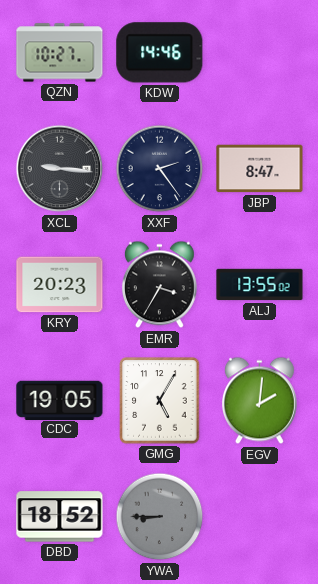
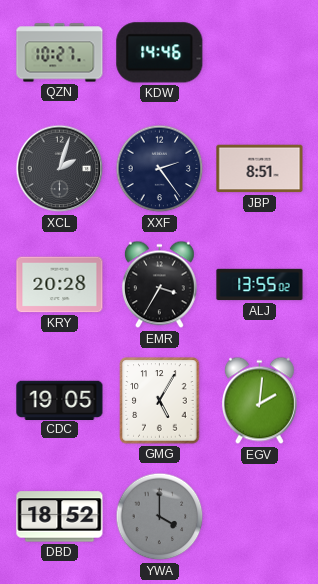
XCL: 9:16 -> 2:03 (60, 169)
JBP: 8:47 -> 8:51 (260, 169)
KRY: 20:23 -> 20:28 (60, 285)
YWA: 8:45 -> 4:00 (160, 517)
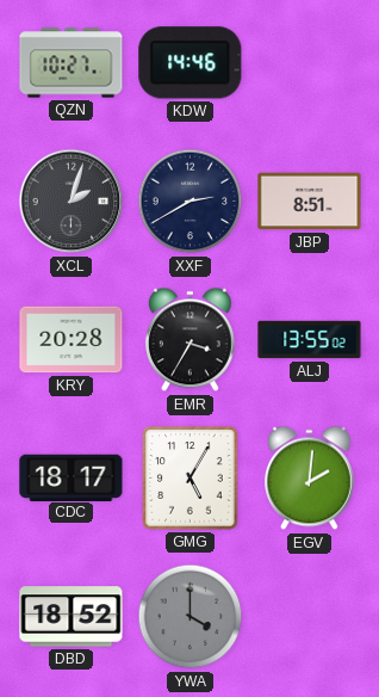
XXF: 2:24 -> 2:40 (191, 202)
CDC: 19:05 -> 18:17 (72, 477)
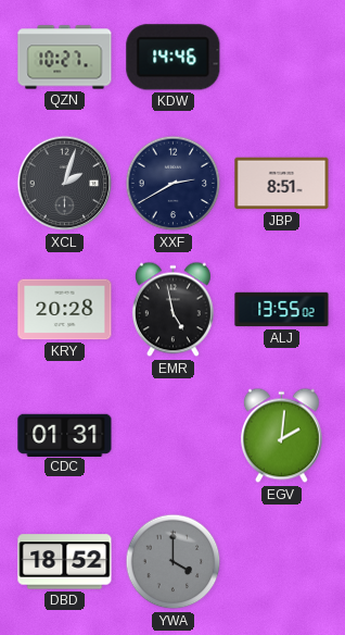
EMR: 3:35 -> 4:58 (173, 310)
CDC: 18:17 -> 01:31 (65, 435)
GMG: 5:05 -> none (191, 479)
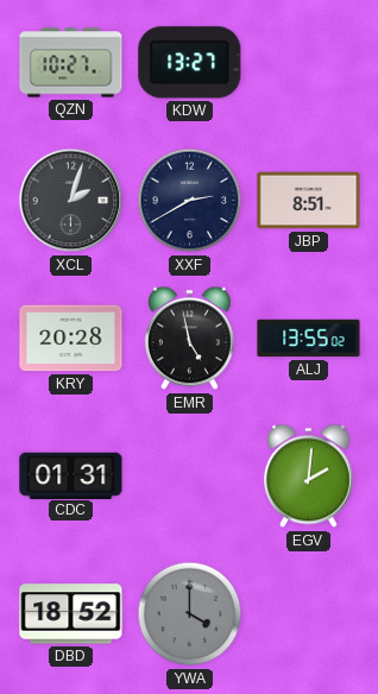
KDW: 14:46 -> 13:27 (190, 63)
